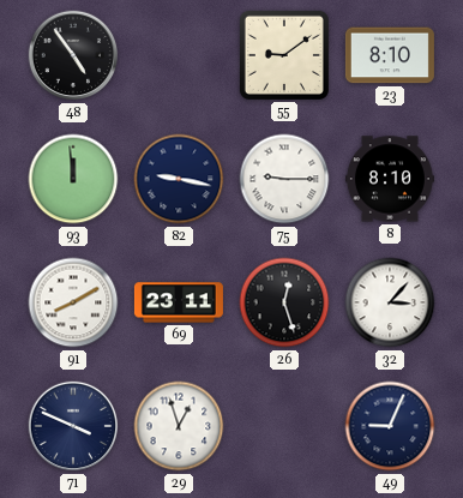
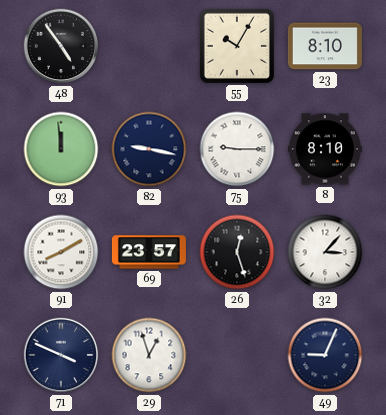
55: 9:09 -> 10:05 (237, 46)
69: 23:11 -> 23:57 (149, 252)
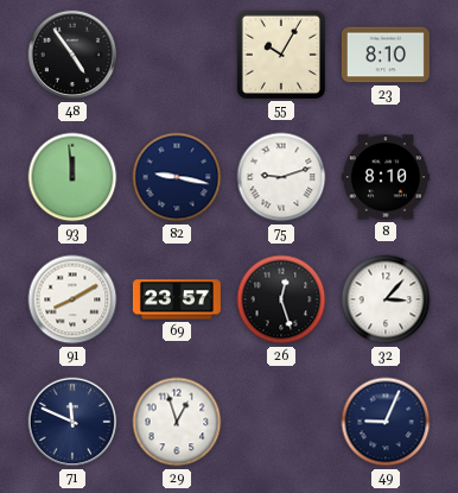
75: 9:15 -> 9:12 (281, 177)
71: 3:49 -> 11:49 (72, 422)
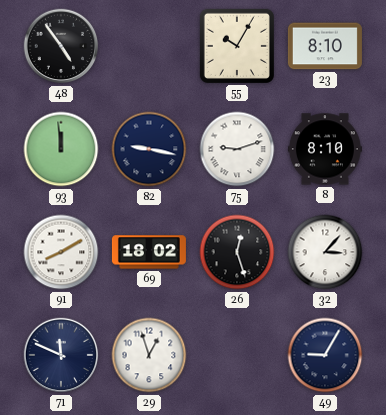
69: 23:57 -> 18:02 (149, 252)
49: 9:04 -> 9:05 (325, 355)
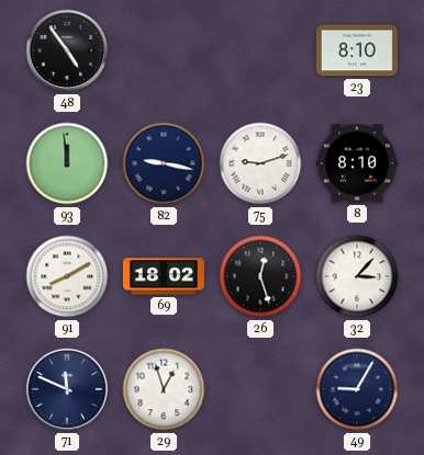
55: 10:05 -> none (237, 46)
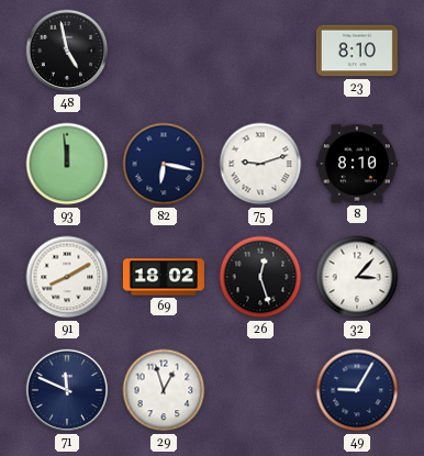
48: 4:54 -> 4:58 (67, 51)
82: 9:17 -> 6:17 (164, 164)
